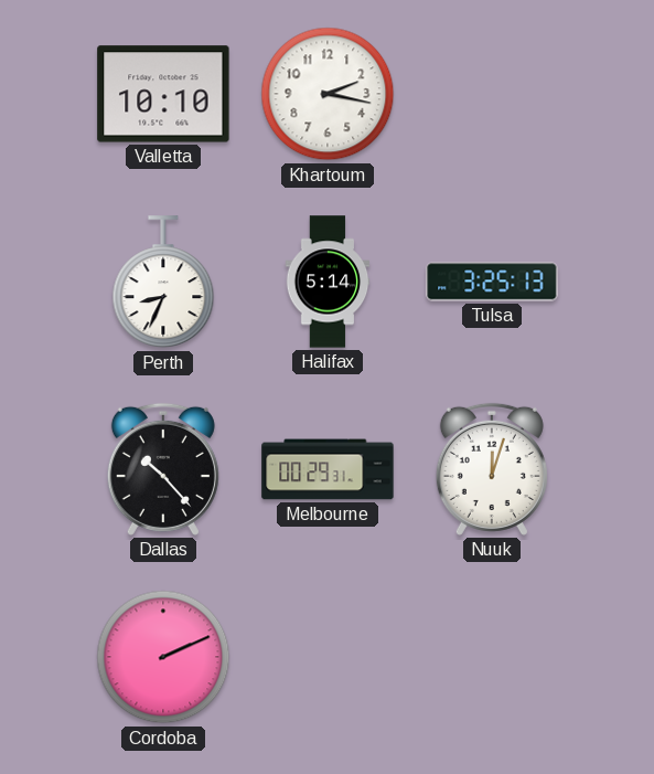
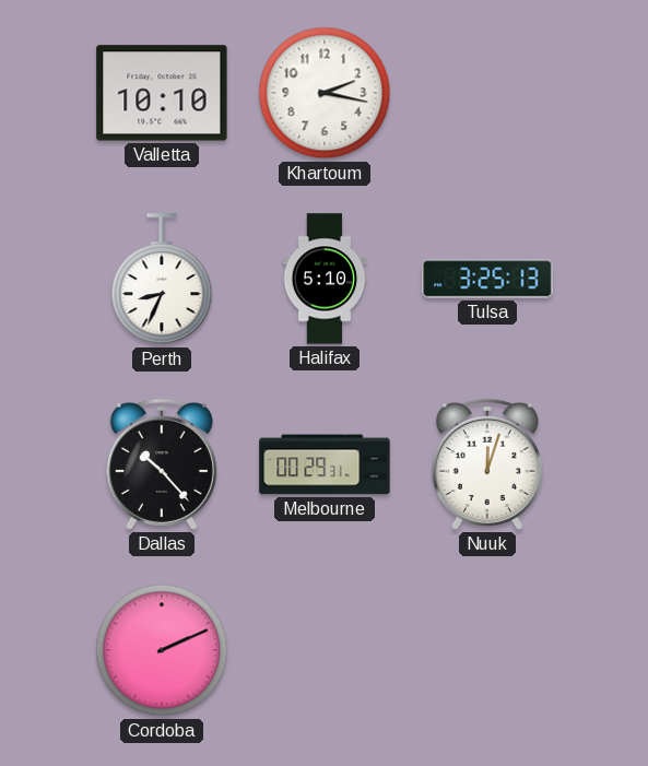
Halifax: 5:14 -> 5:10 (325, 279)
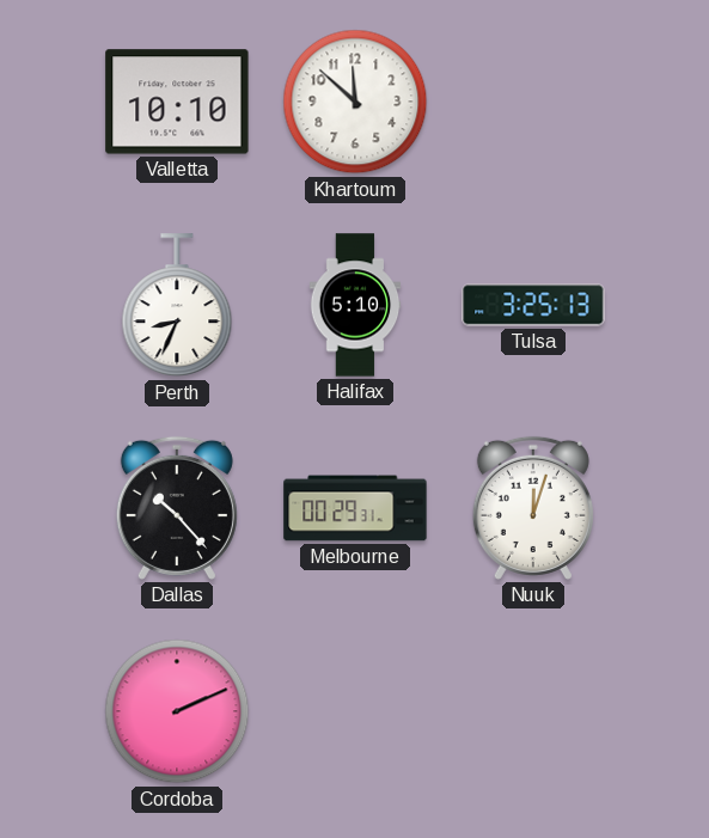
Khartoum: 2:17 -> 11:52 (355, 102)
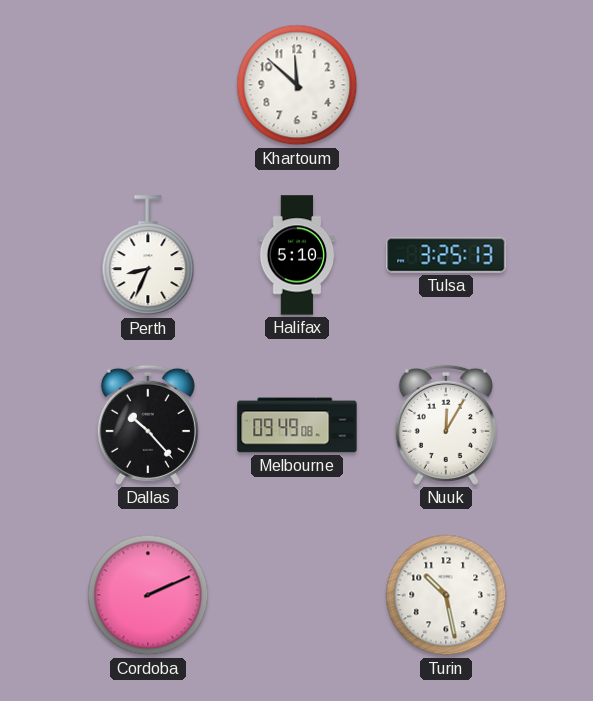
Valletta: 10:10 -> none (177, 102)
Melbourne: 00:29 -> 09:49 (297, 425)
Nuuk: 12:03 -> 12:05 (446, 425)
Turin: none -> 10:28 (446, 595)
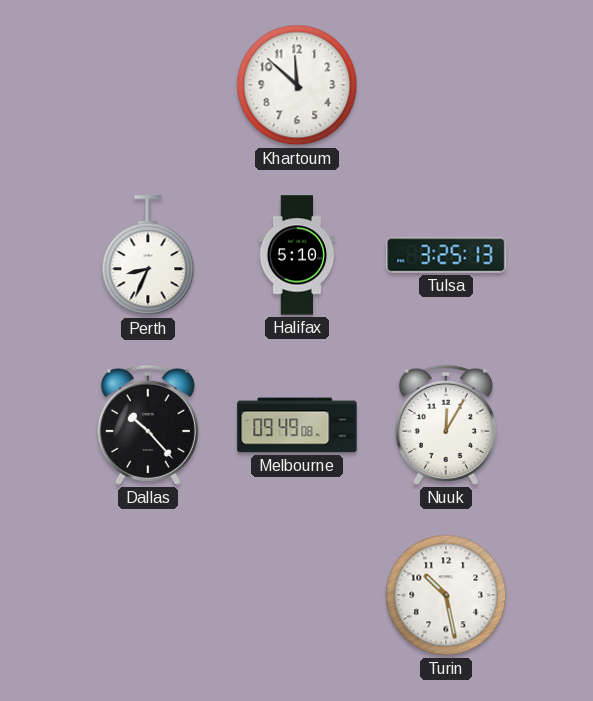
Cordoba: 2:11 -> none (148, 595)
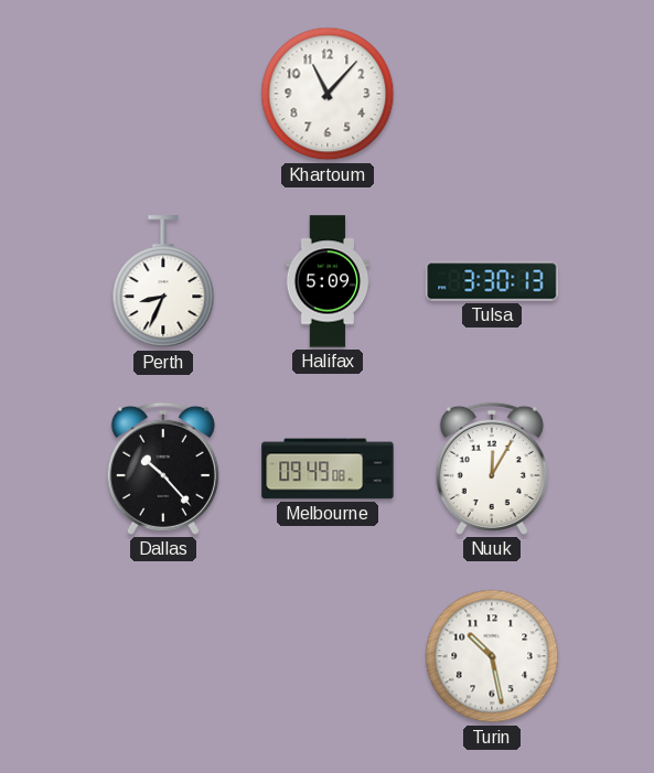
Khartoum: 11:52 -> 11:07 (328, 94)
Halifax: 5:10 -> 5:09 (328, 281)
Tulsa: 3:25 -> 3:30 (492, 281)
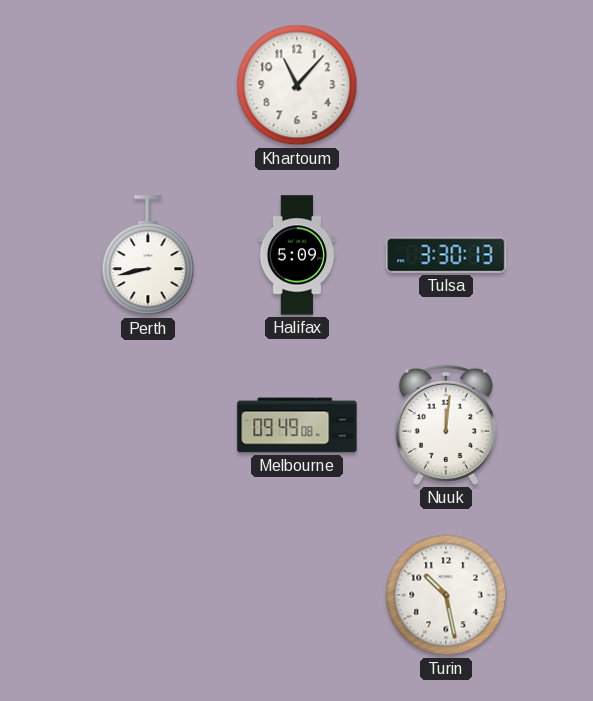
Perth: 8:34 -> 8:43 (148, 256)
Dallas: 10:23 -> none (163, 469)
Nuuk: 12:05 -> 12:01 (446, 425)
